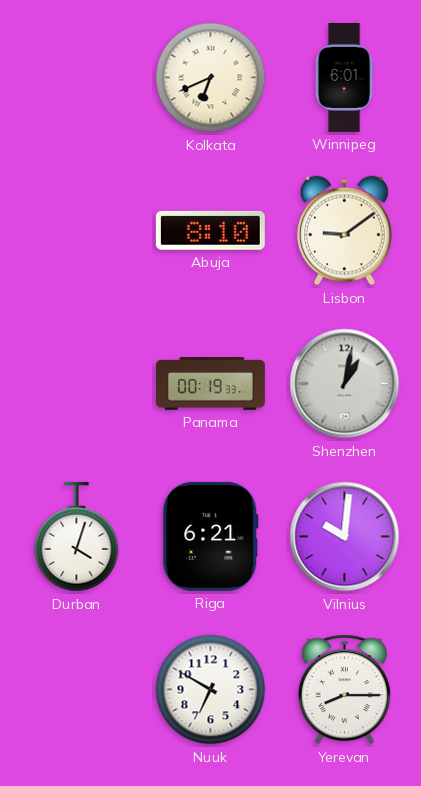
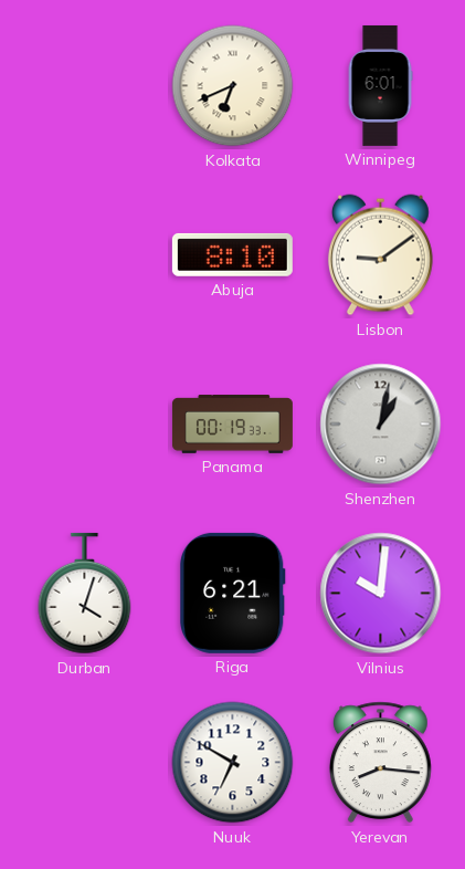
Yerevan: 8:15 -> 8:16 (380, 763)
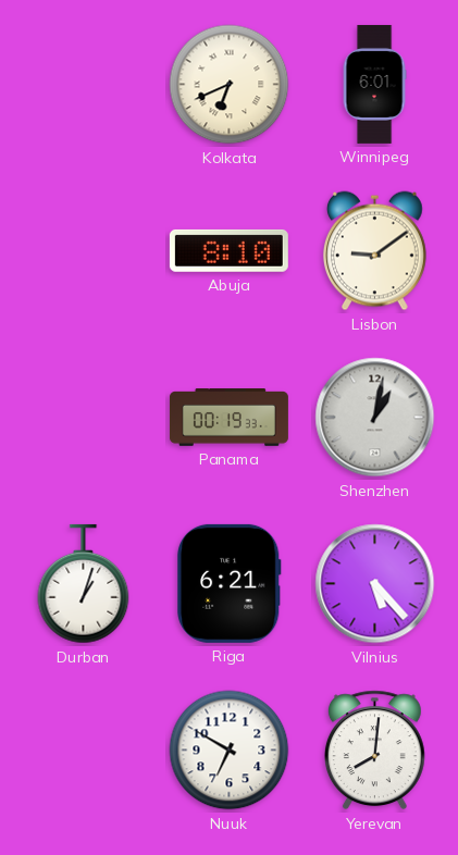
Durban: 4:03 -> 1:03 (84, 584)
Vilnius: 10:01 -> 5:23 (375, 584)
Yerevan: 8:16 -> 8:01 (374, 751)
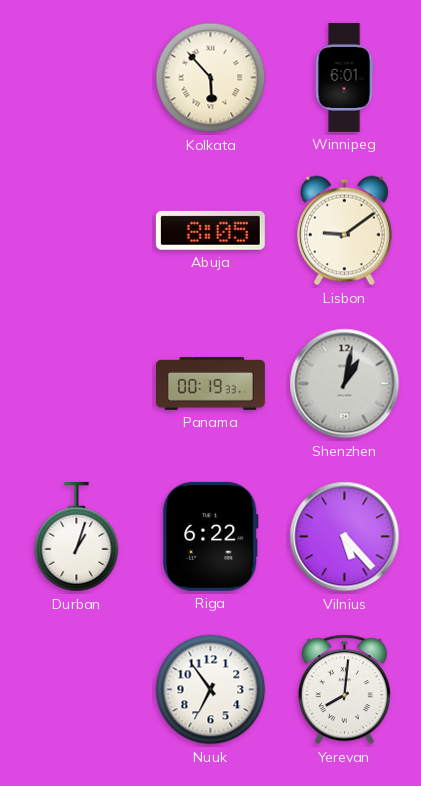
Kolkata: 6:41 -> 5:53 (211, 78)
Abuja: 8:10 -> 8:05 (210, 230)
Riga: 6:21 -> 6:22 (211, 536)
Nuuk: 6:50 -> 6:54 (211, 690)
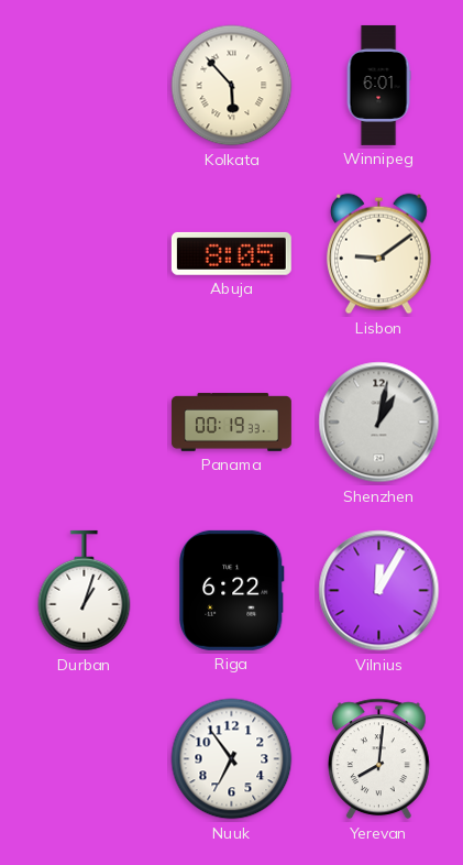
Vilnius: 5:23 -> 12:05 (379, 591)
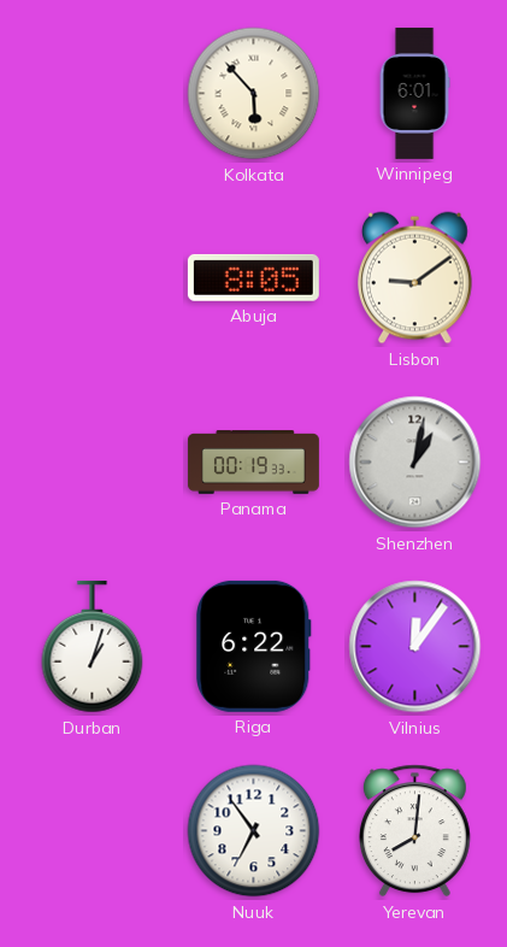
Vilnius: 12:05 -> 12:06 (415, 647)
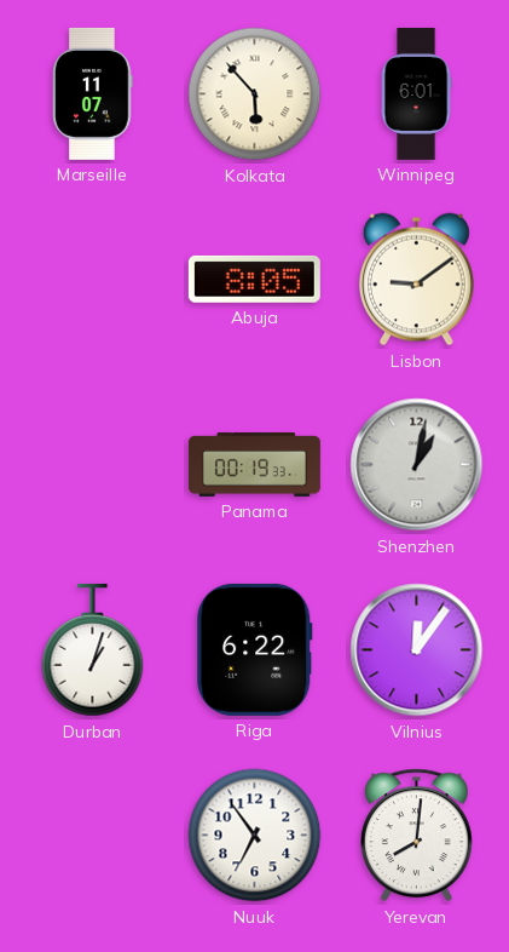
Marseille: none -> 11:07 (93, 93)
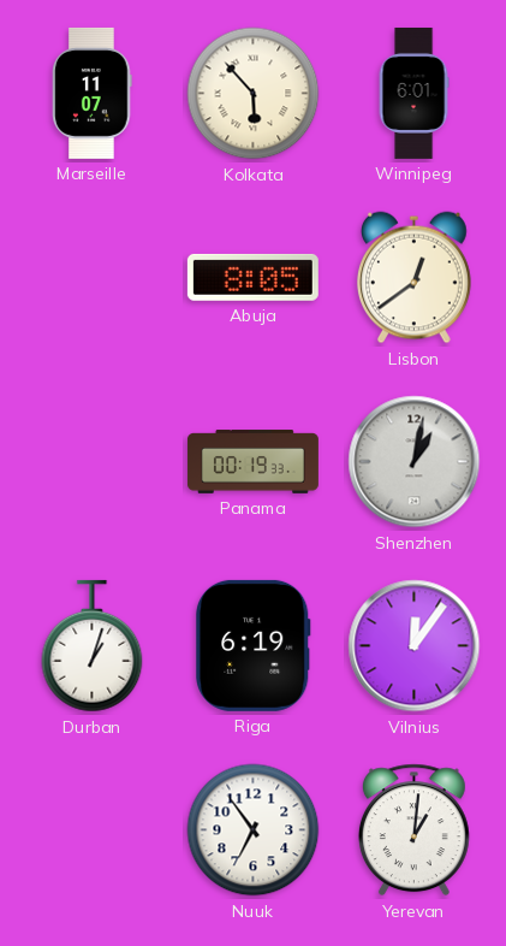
Lisbon: 9:09 -> 12:39 (415, 278)
Riga: 6:22 -> 6:19 (254, 645)
Yerevan: 8:01 -> 1:01 (413, 830)
